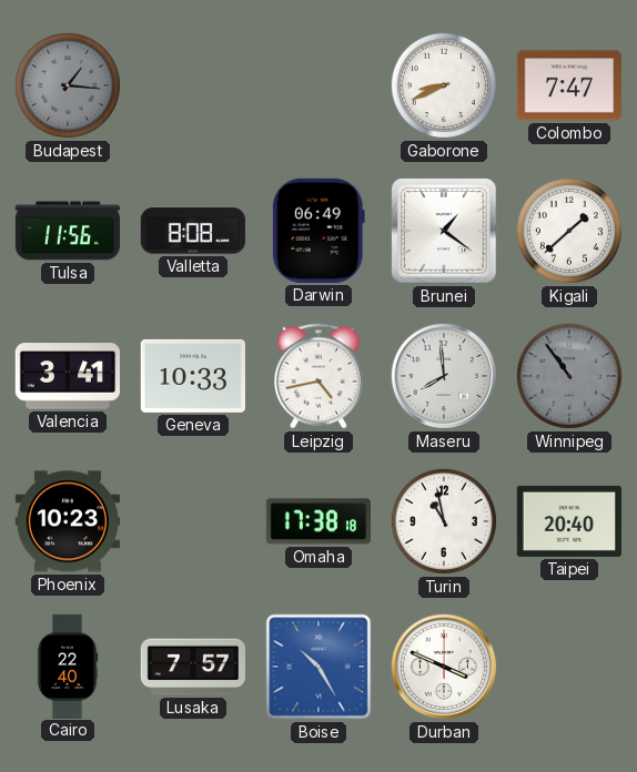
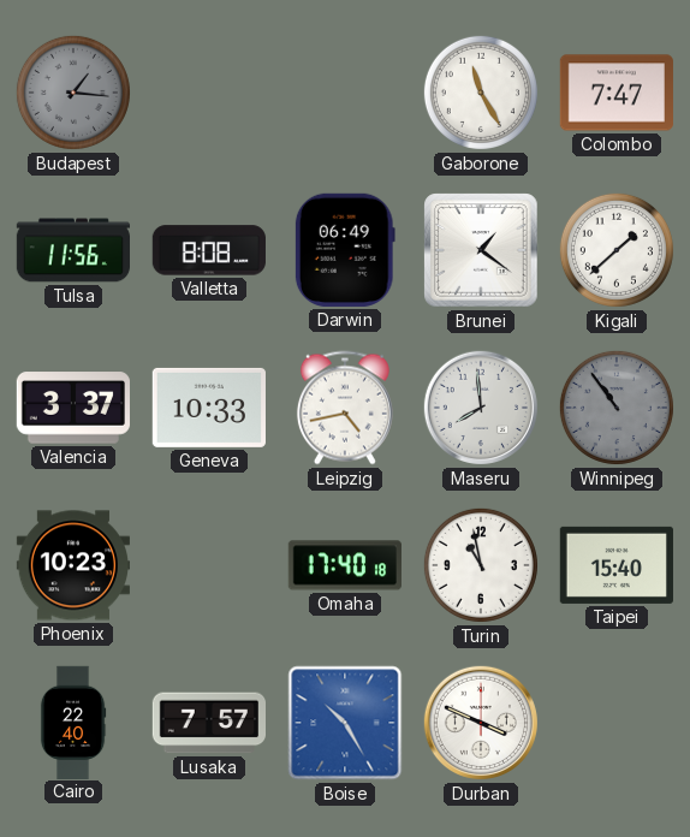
Gaborone: 8:41 -> 11:25 (481, 93)
Valencia: 3:41 -> 3:37 (72, 408)
Omaha: 17:38 -> 17:40 (345, 565)
Taipei: 20:40 -> 15:40 (617, 565)
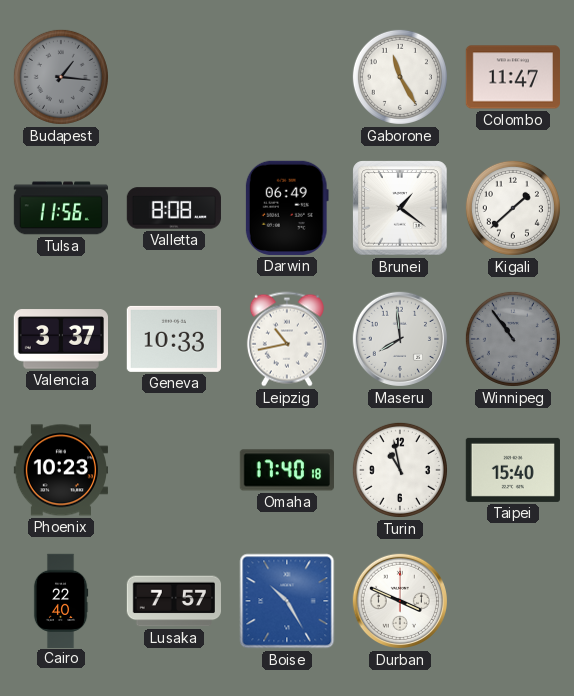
Colombo: 7:47 -> 11:47 (512, 77)
Leipzig: 4:43 -> 10:43 (287, 339)
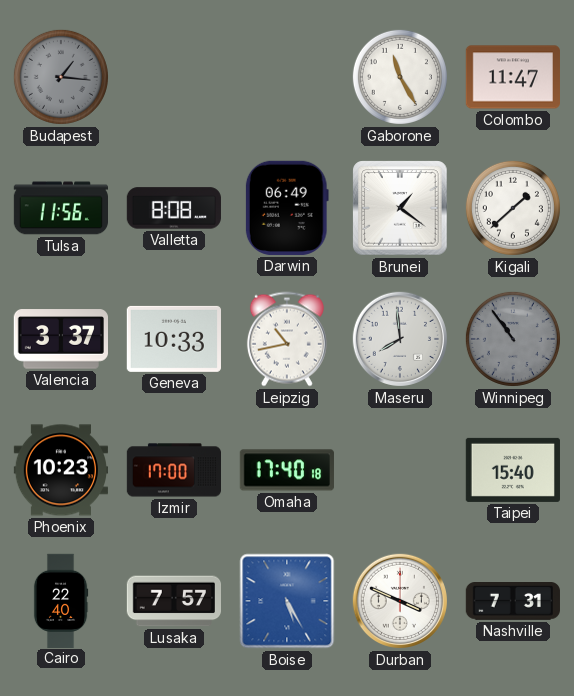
Izmir: none -> 17:00 (173, 470)
Turin: 10:58 -> none (400, 470)
Boise: 10:25 -> 5:25 (287, 601)
Nashville: none -> 7:31 (512, 602)
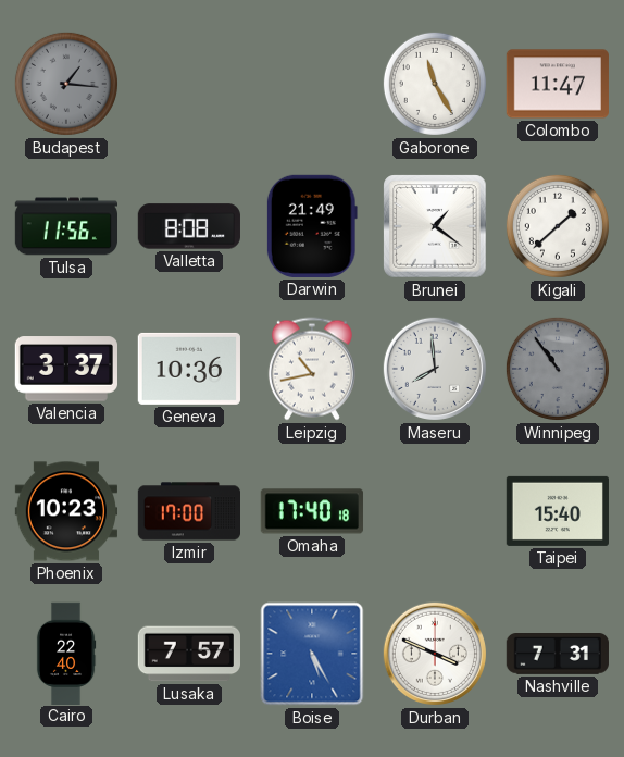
Darwin: 06:49 -> 21:49 (312, 226)
Geneva: 10:33 -> 10:36 (189, 369)
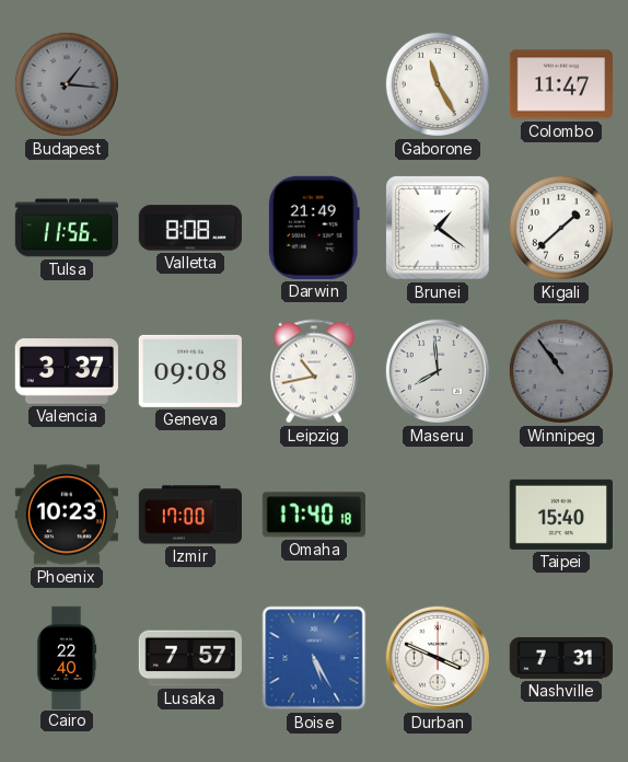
Geneva: 10:36 -> 09:08 (190, 371)
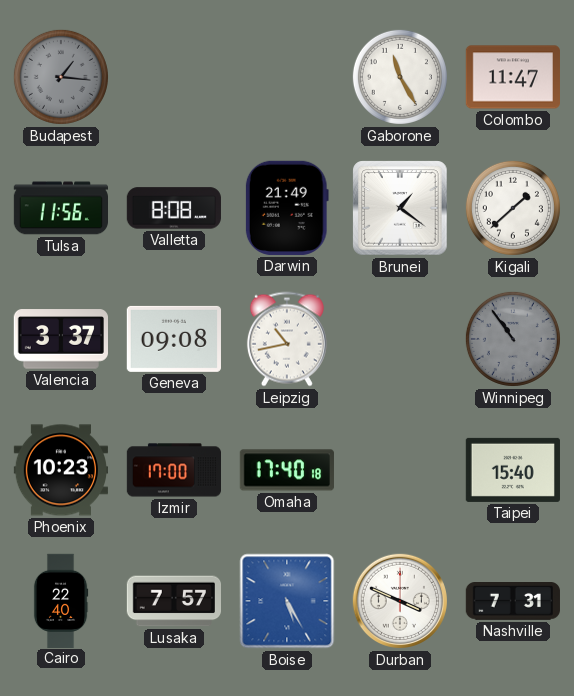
Maseru: 7:59 -> none (438, 371)
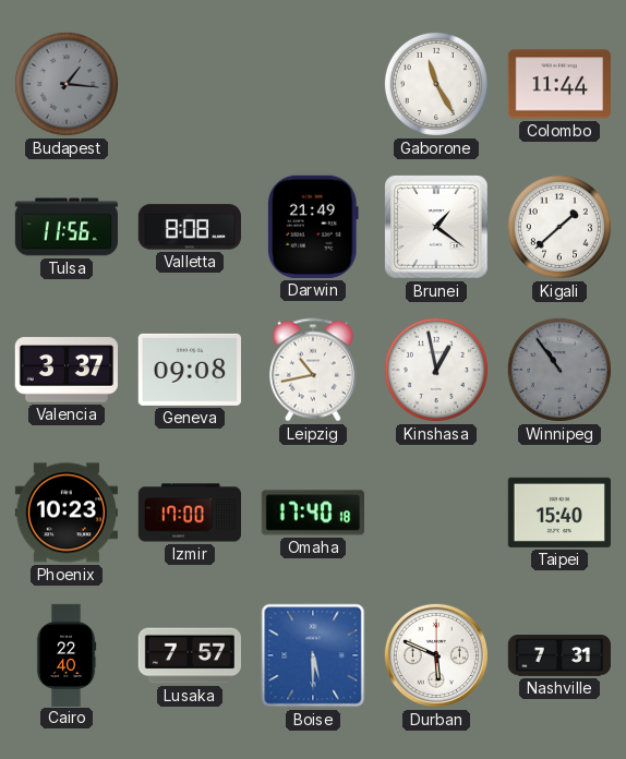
Colombo: 11:47 -> 11:44 (558, 84)
Kinshasa: none -> 12:58 (436, 370)
Boise: 5:25 -> 5:30 (313, 655)
Durban: 3:49 -> 5:49 (436, 655)
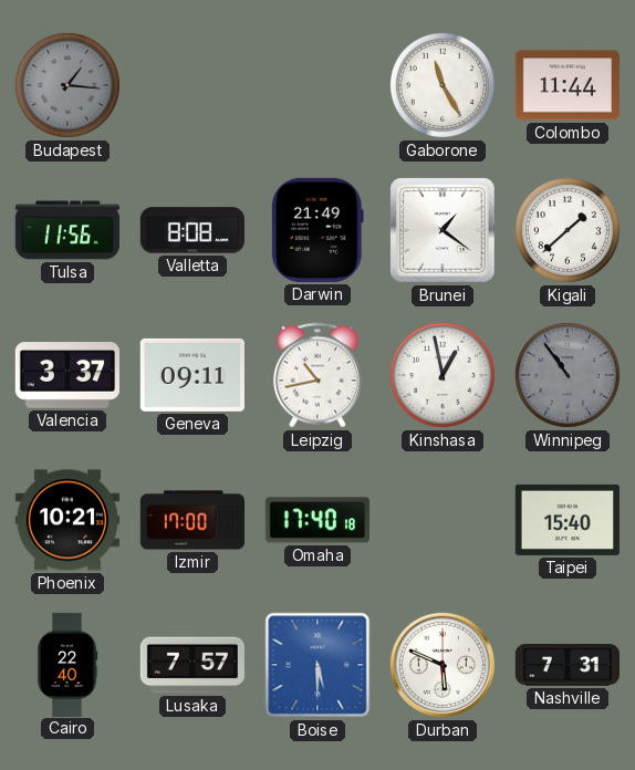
Geneva: 09:08 -> 09:11 (192, 375)
Phoenix: 10:23 -> 10:21 (66, 520)
